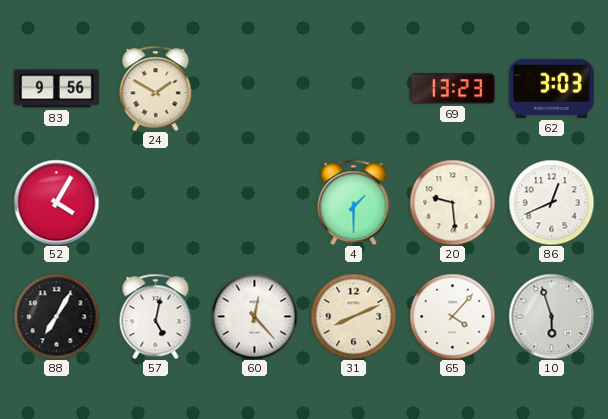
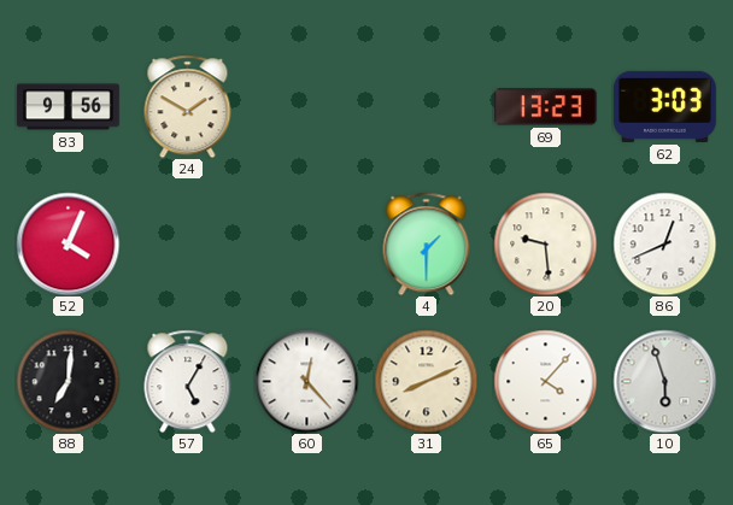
52: 4:05 -> 4:04 (68, 243)
88: 7:05 -> 7:01 (68, 381)
57: 5:02 -> 5:05 (188, 381)
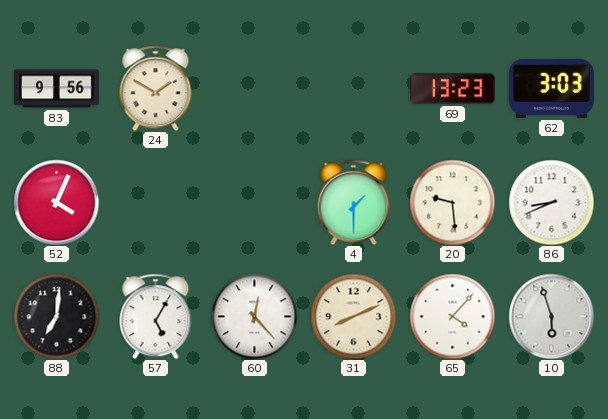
86: 12:41 -> 8:41 (551, 202)
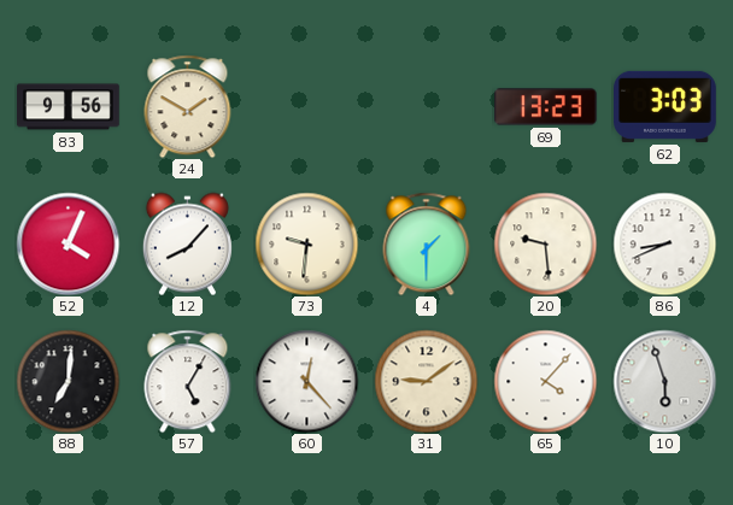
12: none -> 8:07 (187, 243)
73: none -> 9:31 (306, 243)
31: 8:11 -> 9:09 (426, 381)
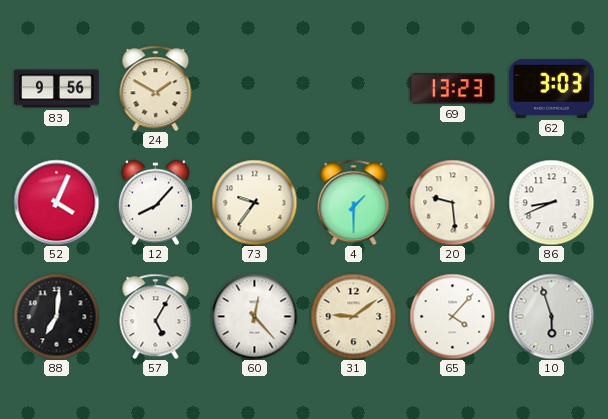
73: 9:31 -> 9:36 (254, 202)
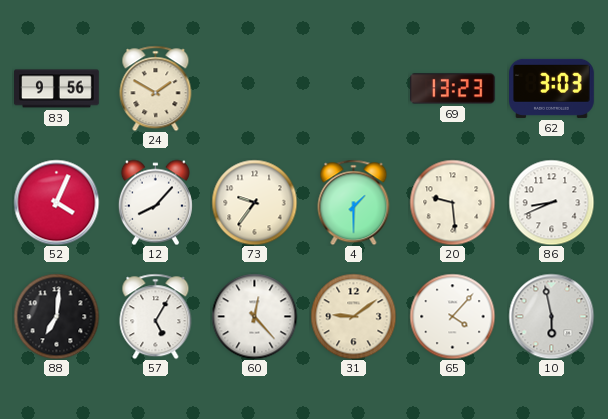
10: 5:57 -> 5:58 (551, 316)
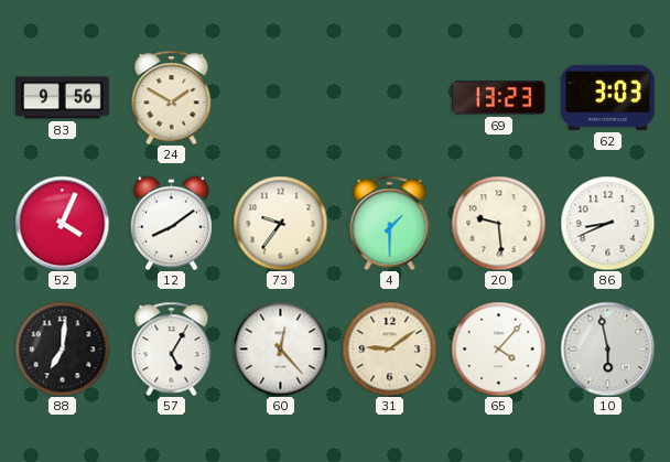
12: 8:07 -> 8:09 (171, 223)
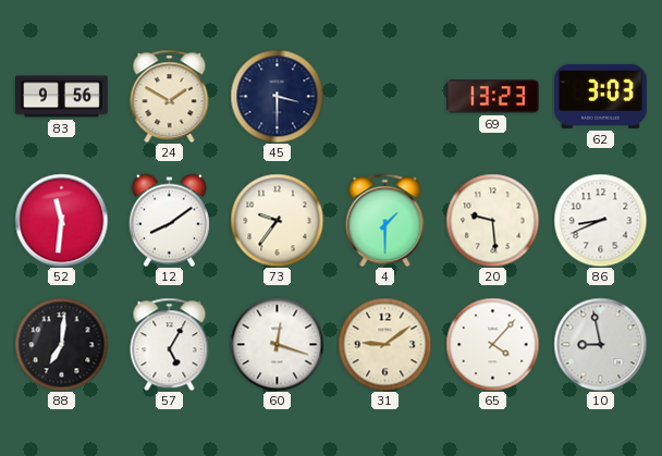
45: none -> 3:30 (277, 96)
52: 4:04 -> 11:31 (61, 220)
60: 12:23 -> 12:18 (277, 344)
10: 5:58 -> 8:58 (600, 344)
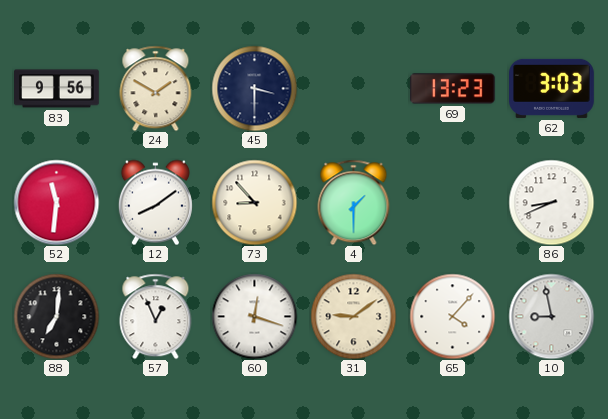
73: 9:36 -> 8:53 (254, 202)
20: 9:29 -> none (492, 220)
57: 5:05 -> 12:56 (156, 316)
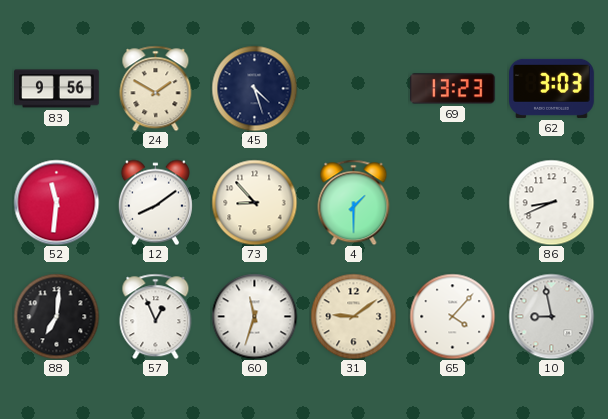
45: 3:30 -> 4:27 (254, 88)
60: 12:18 -> 11:33 (254, 316)
